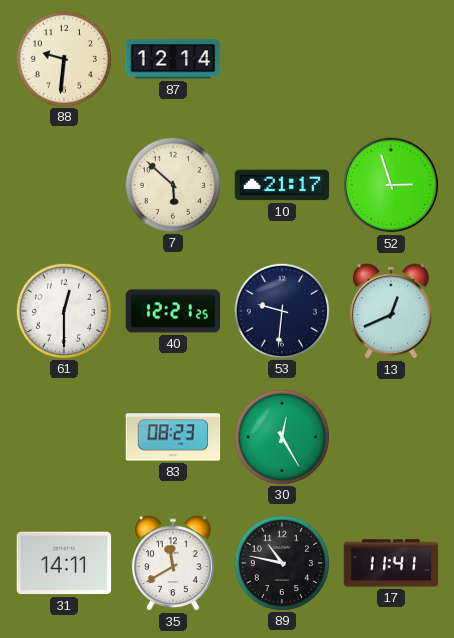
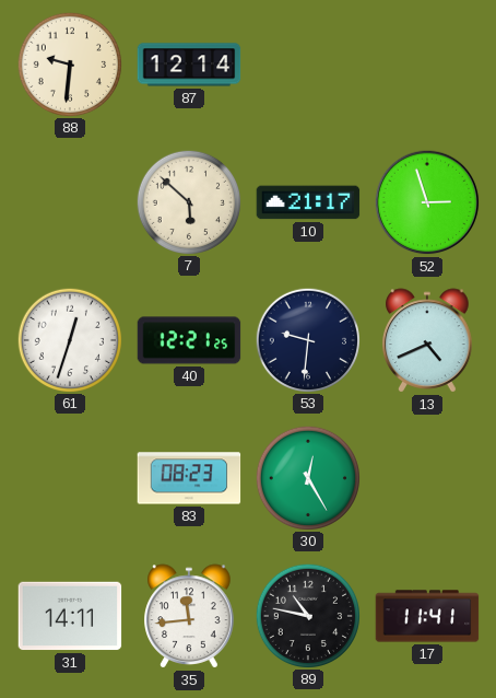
61: 12:30 -> 12:33 (69, 339)
13: 12:41 -> 4:41 (427, 340)
35: 11:40 -> 11:44 (189, 616)
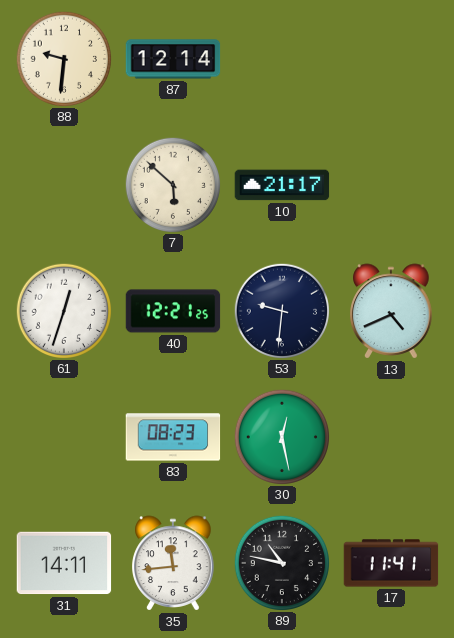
52: 2:57 -> none (427, 202)
30: 12:25 -> 12:28 (281, 436)
